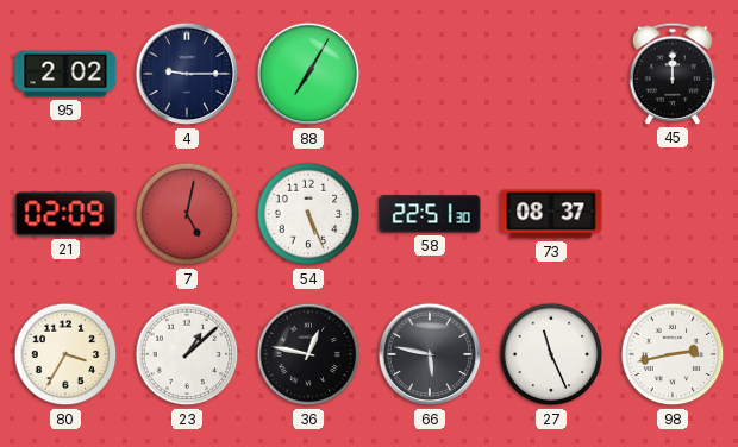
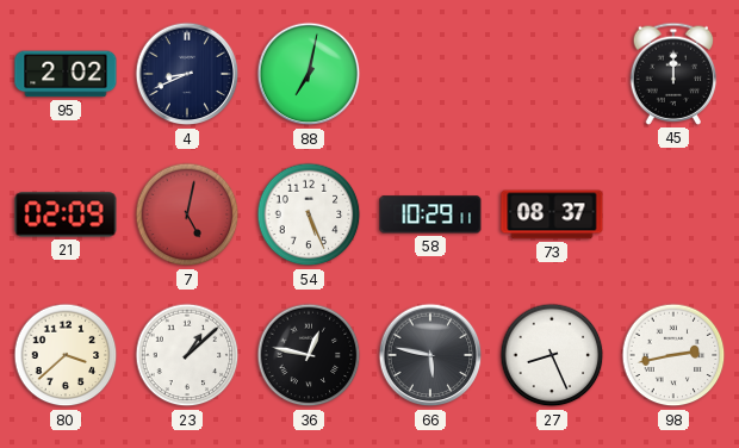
4: 9:15 -> 8:41 (187, 74)
88: 7:05 -> 7:02 (309, 74)
58: 22:51 -> 10:29 (430, 214)
80: 3:35 -> 3:38 (66, 355)
27: 11:26 -> 8:26 (552, 355)
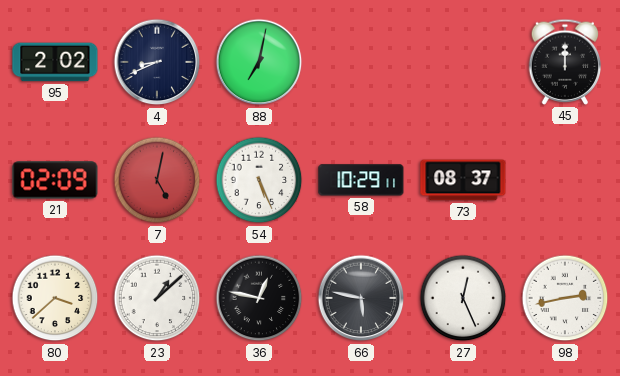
27: 8:26 -> 12:26 (463, 298)
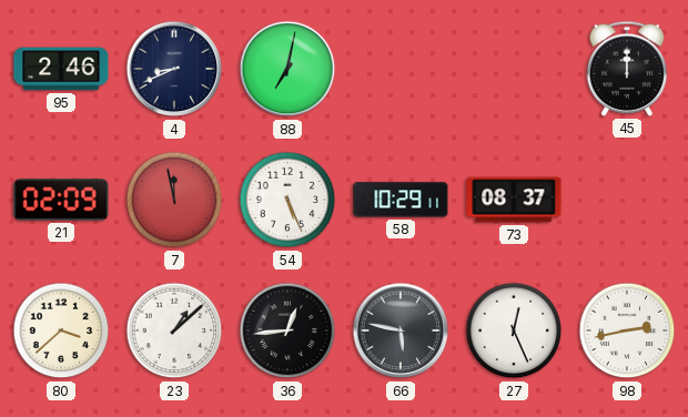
95: 2:02 -> 2:46 (61, 69)
7: 5:02 -> 11:58 (174, 200)
36: 12:47 -> 12:44 (287, 330)
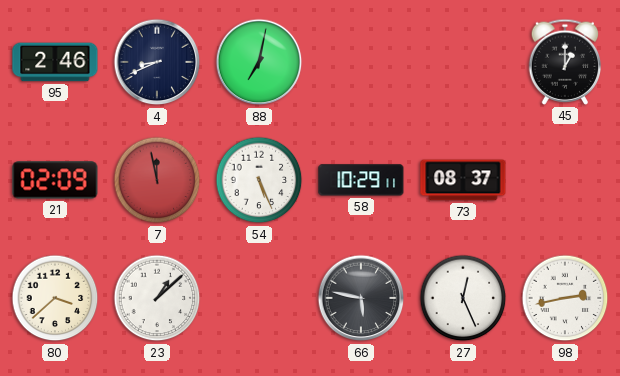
45: 12:00 -> 1:00 (565, 62)
36: 12:44 -> none (287, 330)
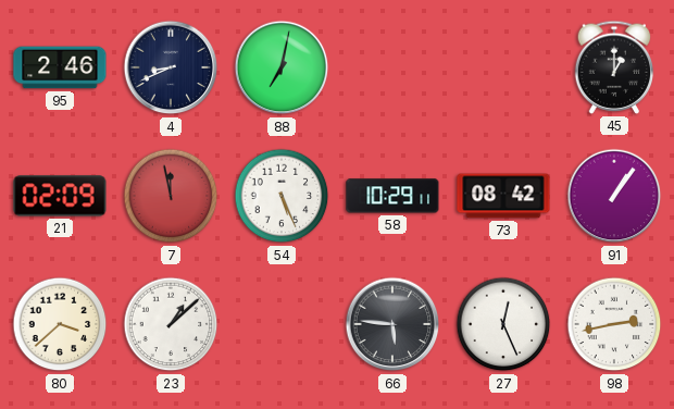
73: 08:37 -> 08:42 (503, 196)
91: none -> 1:06 (614, 196)
66: 5:47 -> 5:46 (392, 324)
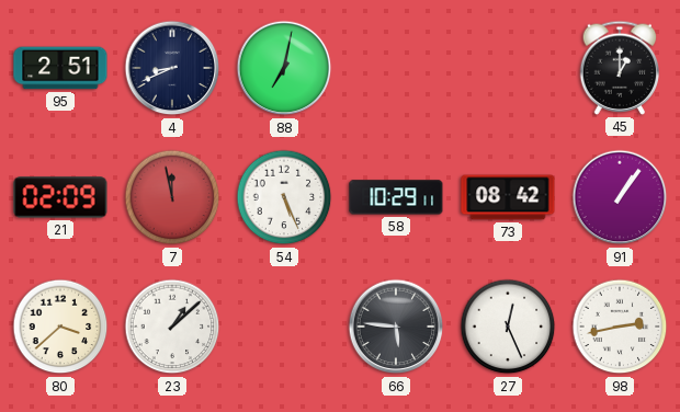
95: 2:46 -> 2:51 (60, 68)
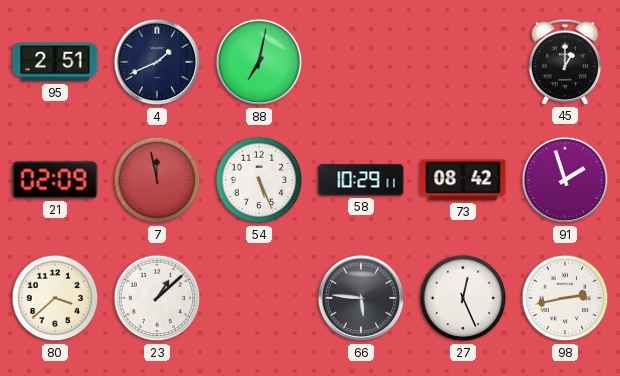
4: 8:41 -> 1:41 (157, 62)
91: 1:06 -> 1:57 (565, 180)
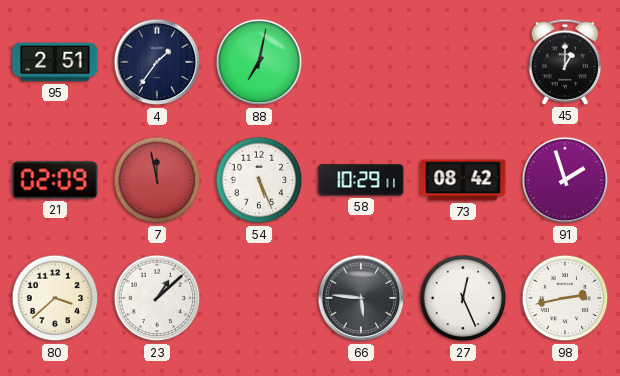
4: 1:41 -> 1:36 (157, 62)
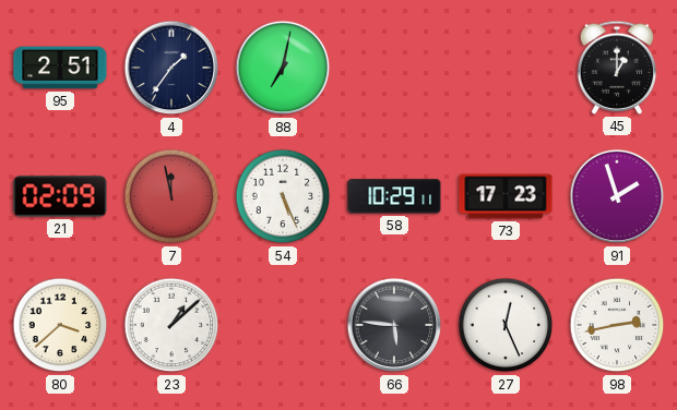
73: 08:42 -> 17:23 (506, 196)
